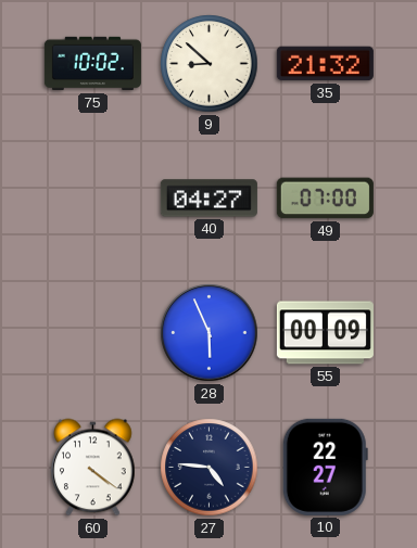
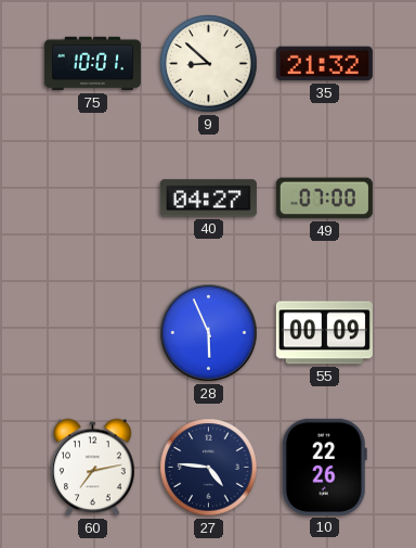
75: 10:02 -> 10:01 (92, 64)
60: 4:21 -> 7:13 (93, 468)
10: 22:27 -> 22:26 (324, 467)
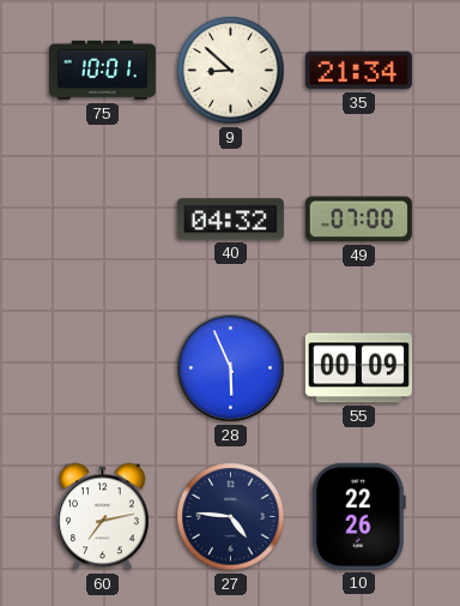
35: 21:32 -> 21:34 (358, 71)
40: 04:27 -> 04:32 (230, 220)
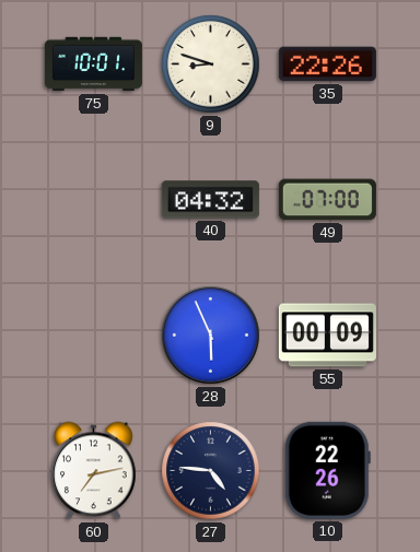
9: 8:52 -> 8:48 (211, 64)
35: 21:34 -> 22:26 (327, 64)
